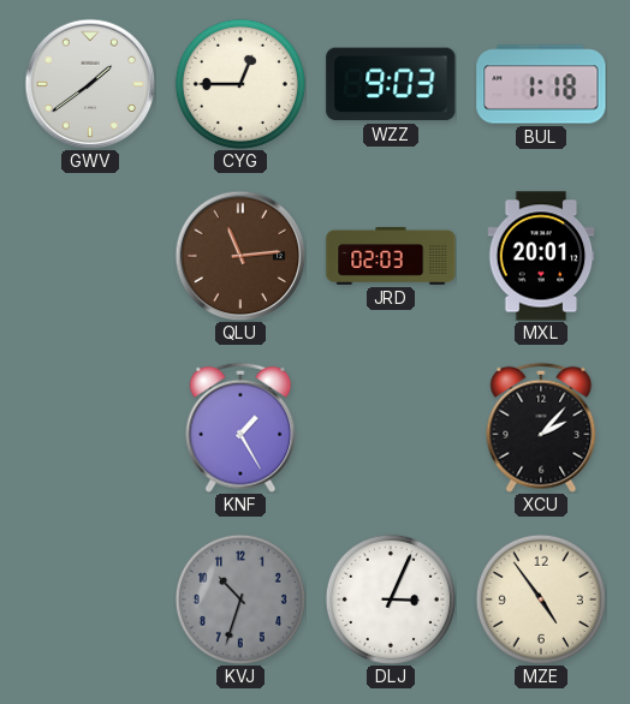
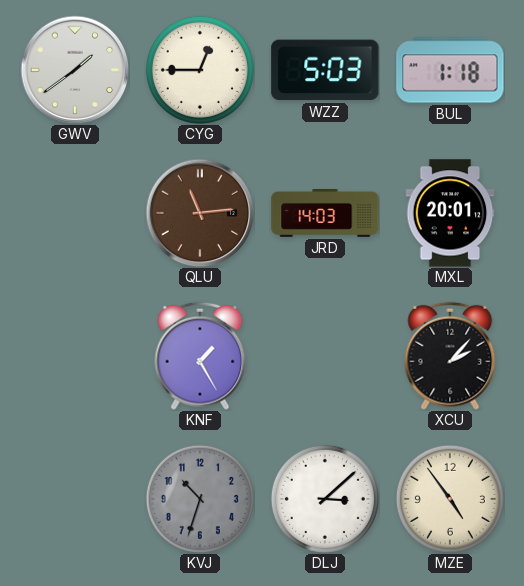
WZZ: 9:03 -> 5:03 (325, 70)
JRD: 02:03 -> 14:03 (325, 213)
DLJ: 3:04 -> 3:08 (325, 499)
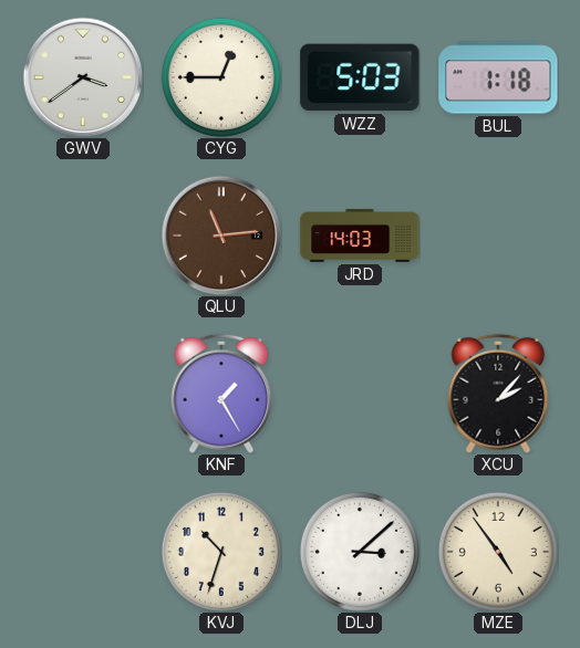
GWV: 1:39 -> 3:39 (83, 77)
MXL: 20:01 -> none (450, 213)
KVJ dial: grey -> cream (221, 552)
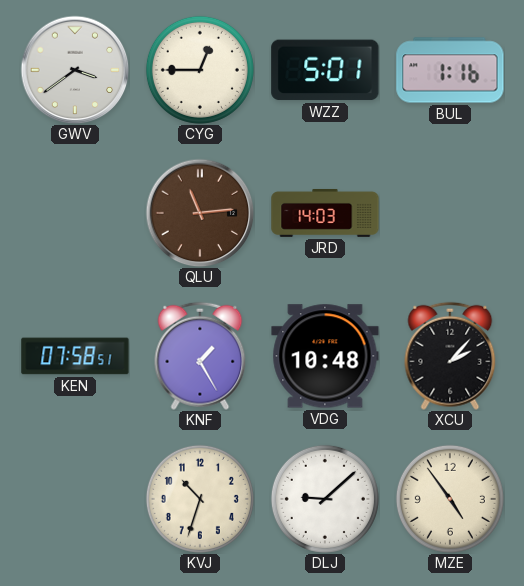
WZZ: 5:03 -> 5:01 (325, 70)
BUL: 1:18 -> 1:16 (450, 70)
KEN: none -> 07:58 (75, 356)
VDG: none -> 10:48 (325, 356)
DLJ: 3:08 -> 9:08 (325, 499)
